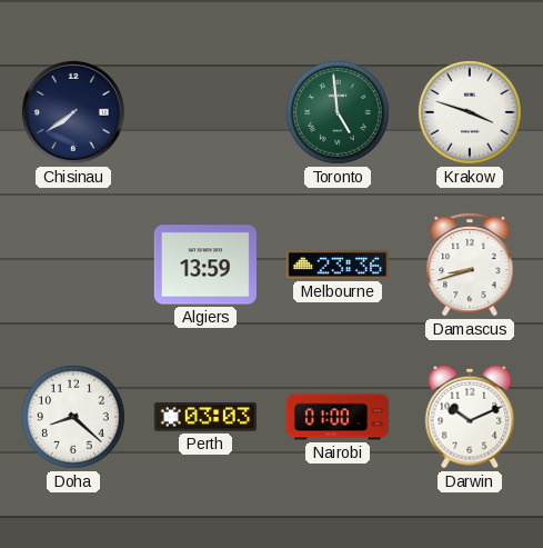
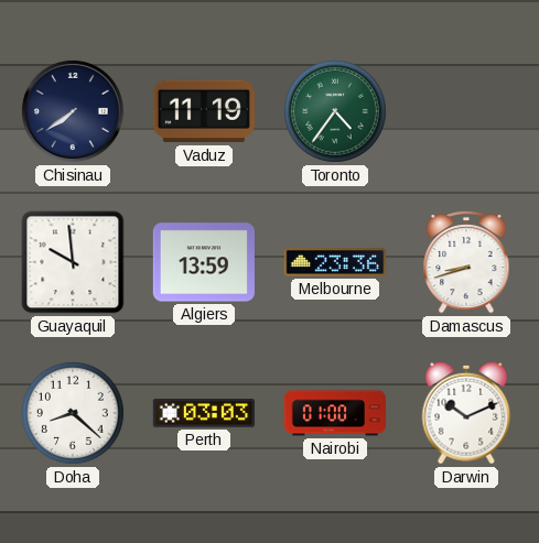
Vaduz: none -> 11:19 (204, 111)
Toronto: 4:59 -> 4:36 (335, 111)
Krakow: 3:48 -> none (470, 112)
Guayaquil: none -> 9:59 (73, 262)
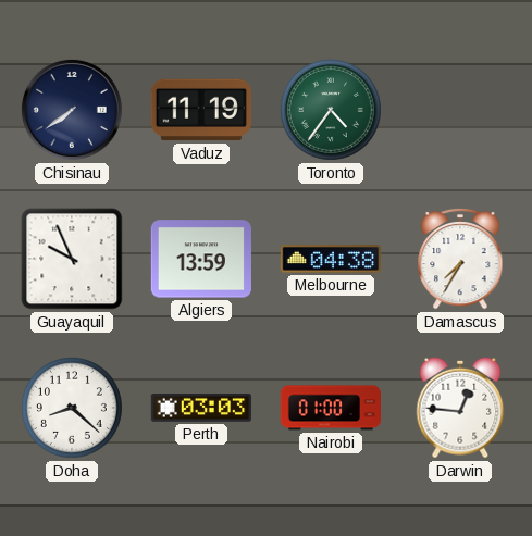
Guayaquil: 9:59 -> 9:56 (72, 259)
Melbourne: 23:36 -> 04:38 (331, 259)
Damascus: 8:42 -> 7:35 (460, 259)
Darwin: 10:11 -> 12:46 (460, 408)
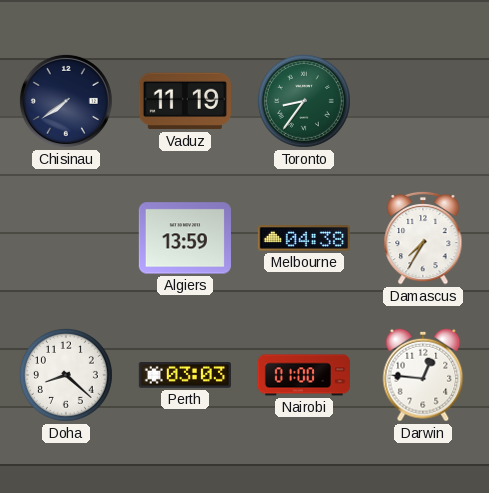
Toronto: 4:36 -> 8:36 (304, 101)
Guayaquil: 9:56 -> none (72, 259)
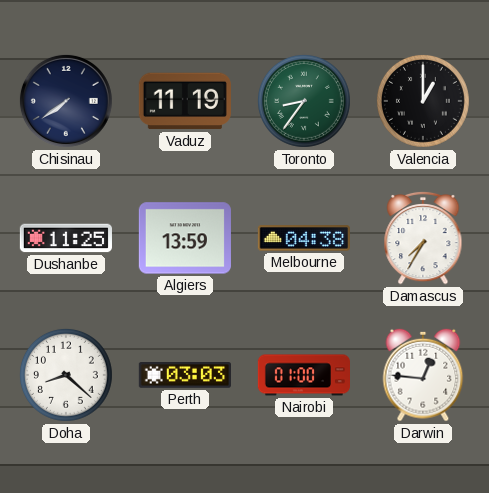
Valencia: none -> 1:00 (423, 101)
Dushanbe: none -> 11:25 (66, 238)
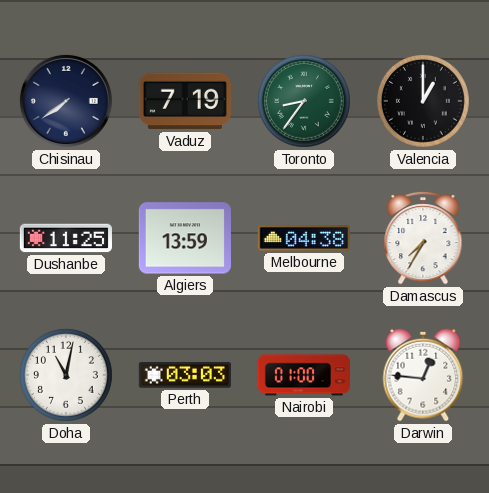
Vaduz: 11:19 -> 7:19 (185, 101)
Doha: 8:22 -> 11:02 (66, 375)
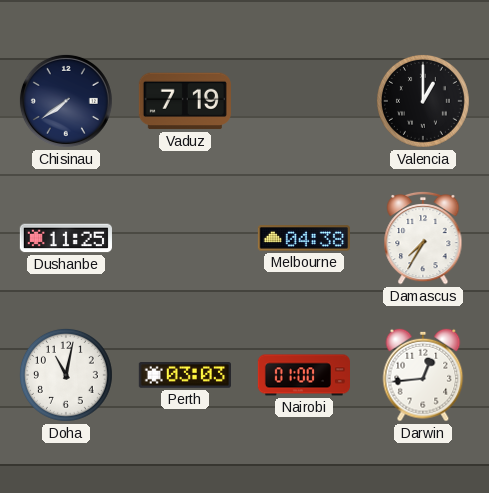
Toronto: 8:36 -> none (304, 101)
Algiers: 13:59 -> none (185, 238)
Darwin: 12:46 -> 12:44 (423, 375)
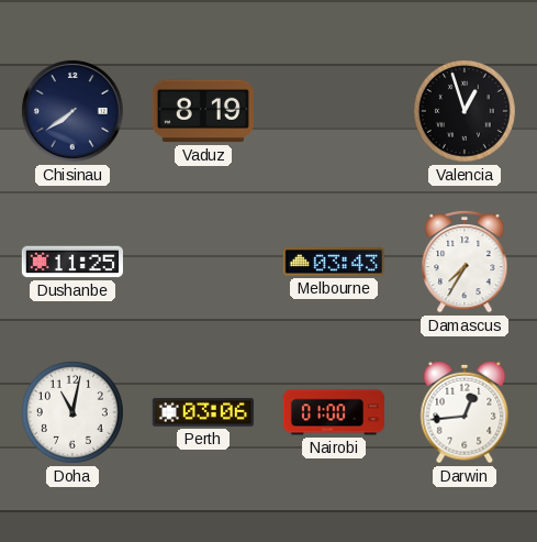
Vaduz: 7:19 -> 8:19 (203, 111)
Valencia: 1:00 -> 12:57 (465, 111)
Melbourne: 04:38 -> 03:43 (334, 262)
Perth: 03:03 -> 03:06 (203, 412)
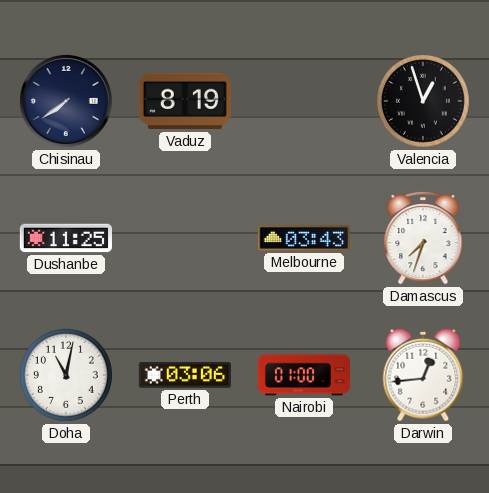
Damascus: 7:35 -> 7:33 (423, 238)
